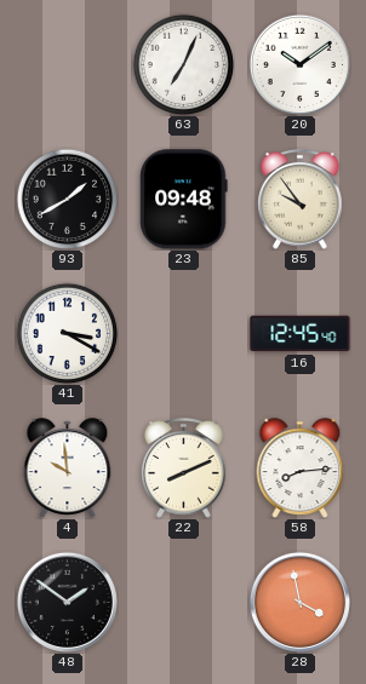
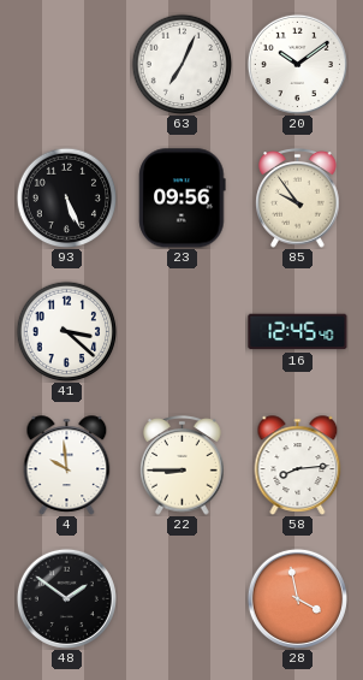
93: 1:40 -> 5:26 (66, 197)
23: 09:48 -> 09:56 (183, 199)
41: 3:20 -> 3:22 (66, 331)
22: 8:11 -> 8:45 (183, 466)
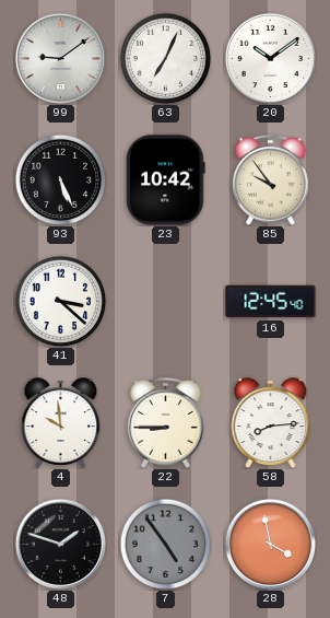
99: none -> 9:09 (60, 58)
23: 09:56 -> 10:42 (166, 180)
48: 1:51 -> 1:48 (60, 544)
7: none -> 4:54 (165, 544)
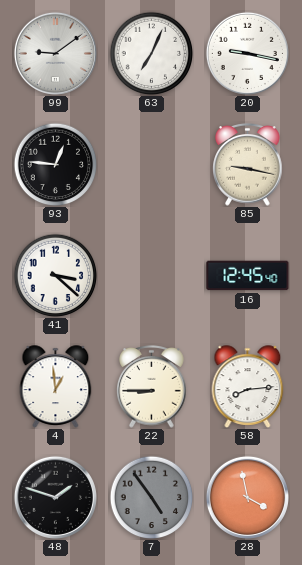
20: 10:09 -> 9:17 (247, 53)
93: 5:26 -> 12:46 (55, 164)
23: 10:42 -> none (166, 180)
85: 9:54 -> 9:17 (248, 165)
4: 9:59 -> 12:59 (56, 387)
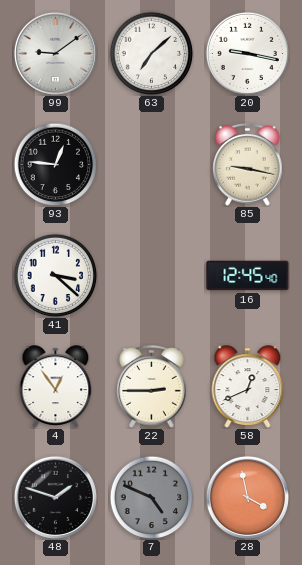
63: 7:04 -> 7:08 (151, 53)
4: 12:59 -> 12:54 (56, 387)
22: 8:45 -> 2:45 (152, 387)
58: 8:14 -> 12:41 (248, 387)
7: 4:54 -> 4:49 (151, 497)
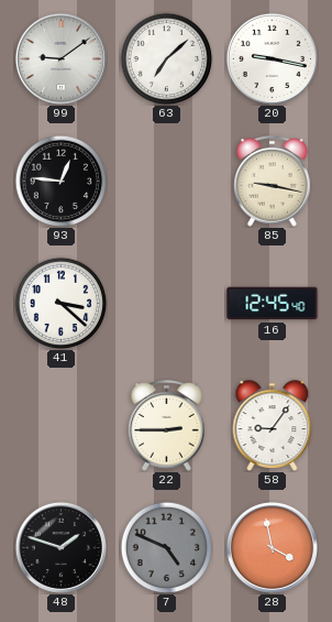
4: 12:54 -> none (56, 387)
58: 12:41 -> 9:06 (273, 426)
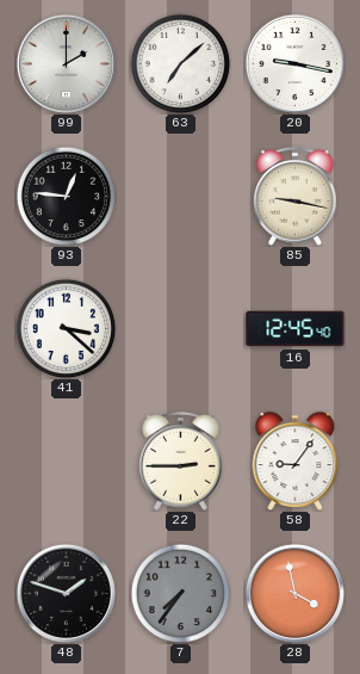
99: 9:09 -> 2:00 (66, 63)
7: 4:49 -> 7:36 (180, 593)
